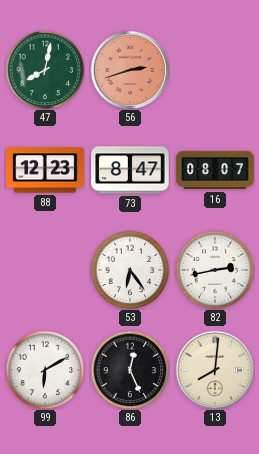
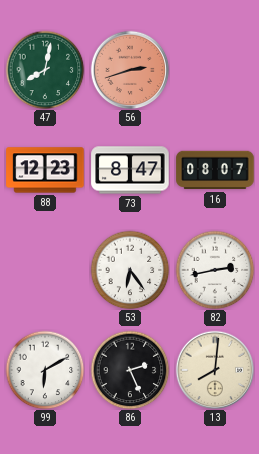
86: 12:26 -> 2:26 (130, 370)
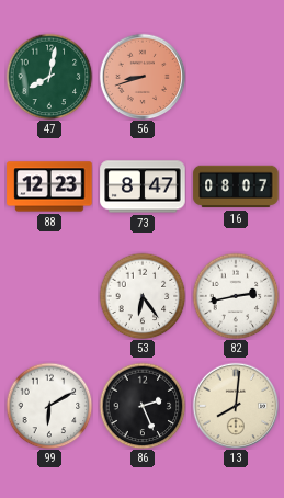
56: 2:42 -> 8:42 (143, 77)
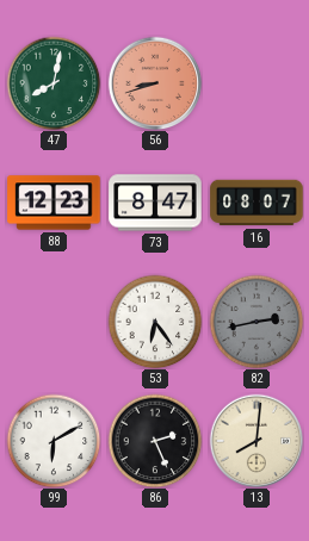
82 dial: white -> grey (257, 322)
